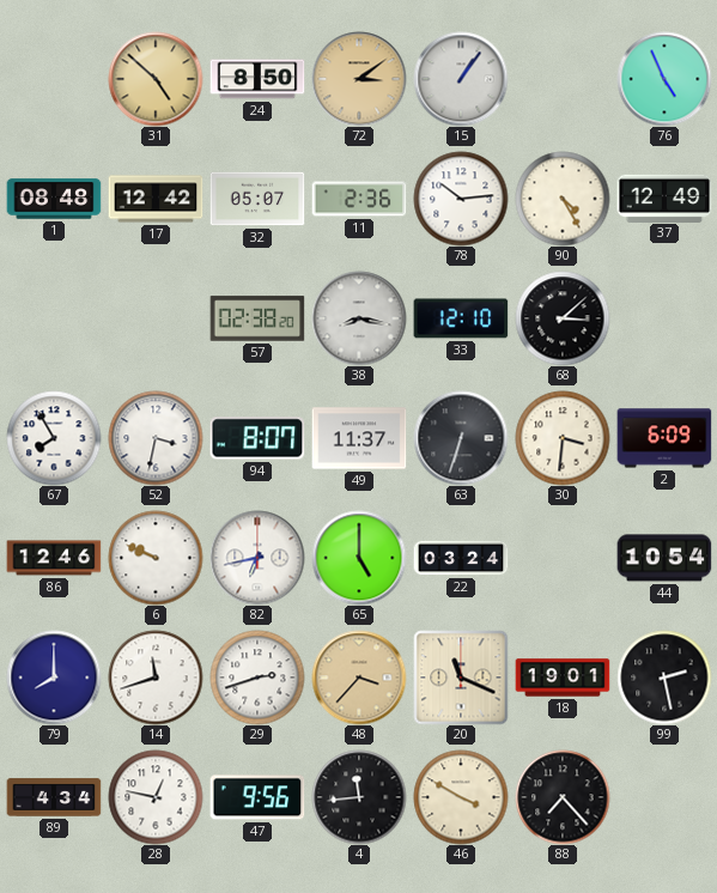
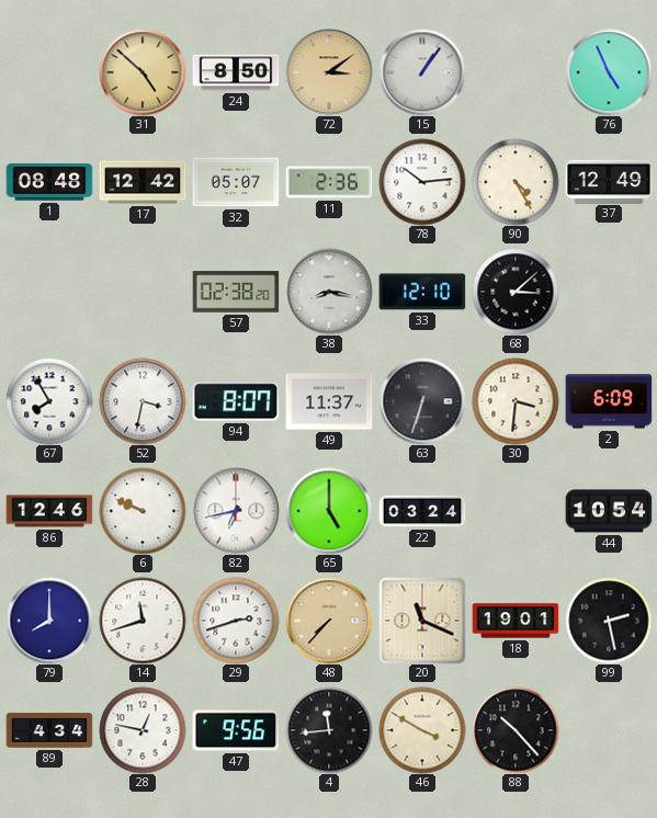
48: 3:37 -> 7:37 (329, 621)
88: 7:23 -> 10:23 (516, 730)
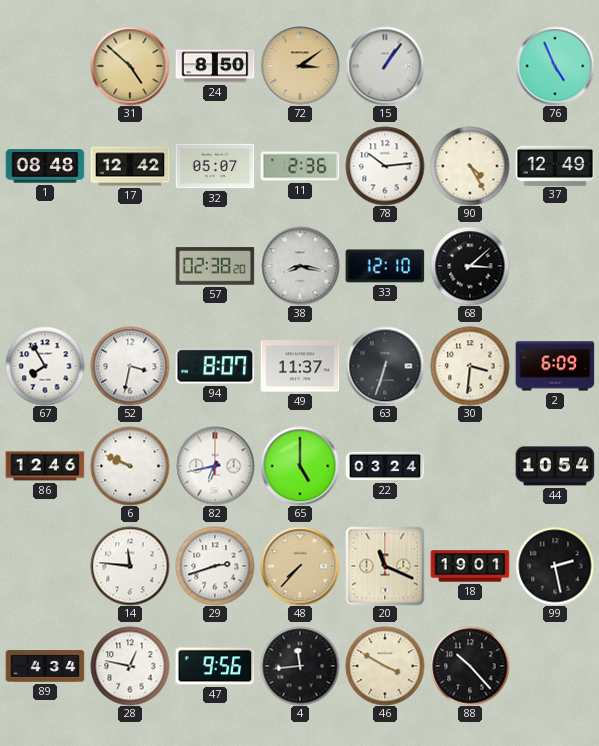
79: 8:00 -> none (49, 621)
14: 11:42 -> 11:46 (130, 566)
